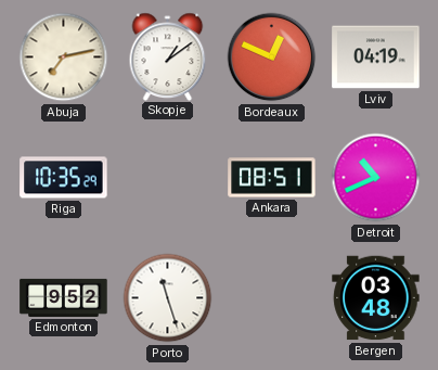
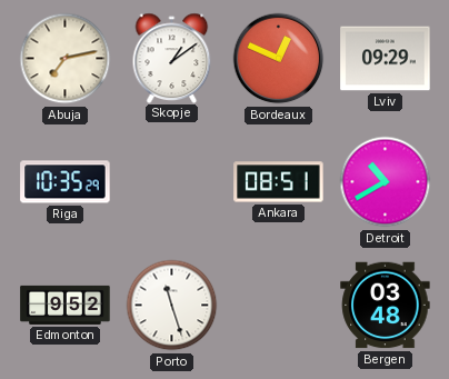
Lviv: 04:19 -> 09:29 (386, 59)
Detroit: 10:41 -> 10:40 (386, 182)
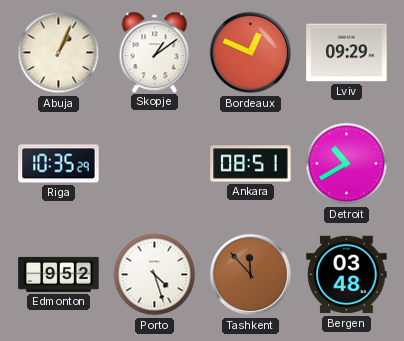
Abuja: 7:13 -> 1:04 (59, 53)
Porto: 11:27 -> 4:27 (155, 275)
Tashkent: none -> 11:53 (251, 275)
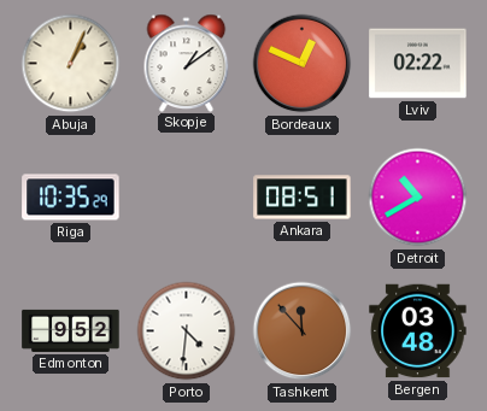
Lviv: 09:29 -> 02:22 (418, 64)
Porto: 4:27 -> 4:31 (187, 331)
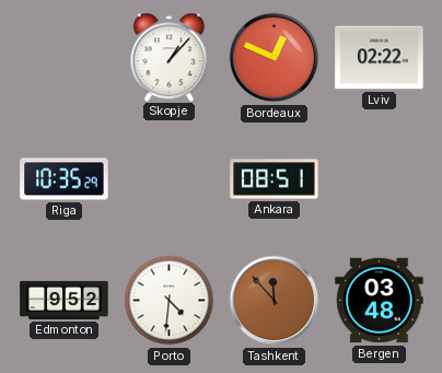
Abuja: 1:04 -> none (71, 64)
Skopje: 1:09 -> 1:07 (170, 57)
Detroit: 10:40 -> none (418, 198)
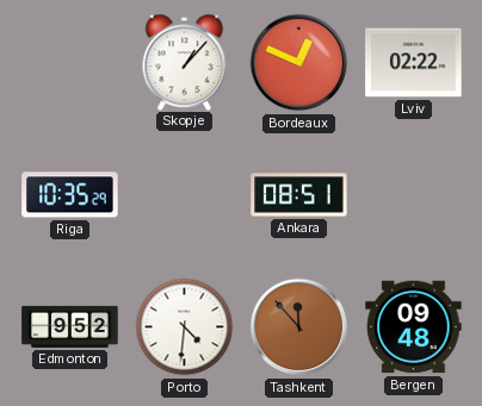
Bergen: 03:48 -> 09:48 (414, 327)
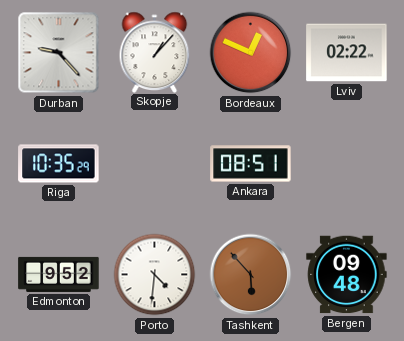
Durban: none -> 9:23 (59, 53)
Tashkent: 11:53 -> 5:53 (251, 275)
